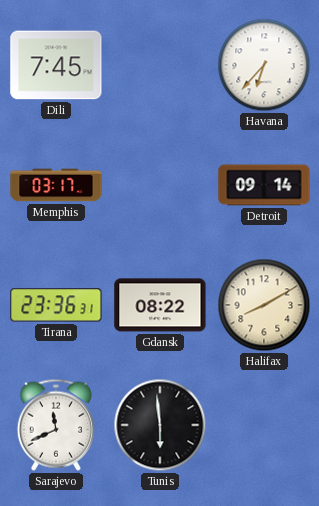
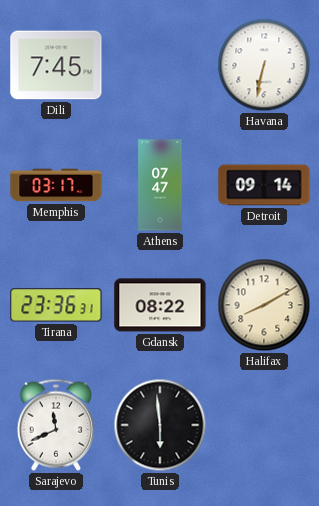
Havana: 6:37 -> 6:32 (264, 65)
Athens: none -> 07:47 (160, 185)
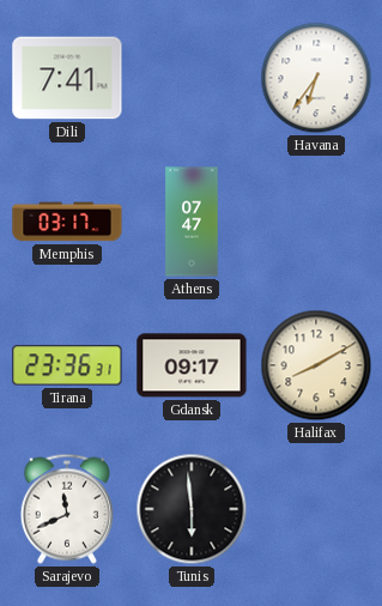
Dili: 7:45 -> 7:41 (67, 78)
Havana: 6:32 -> 6:36 (316, 78)
Detroit: 09:14 -> none (264, 185)
Gdansk: 08:22 -> 09:17 (192, 365)
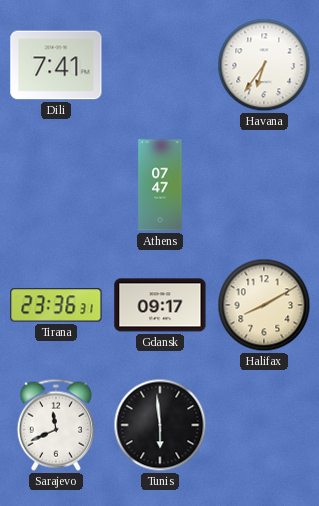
Memphis: 03:17 -> none (67, 222)
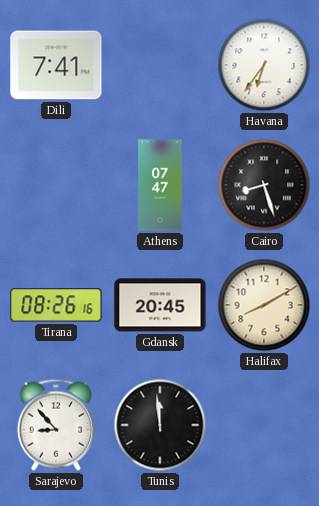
Cairo: none -> 8:27 (264, 185)
Tirana: 23:36 -> 08:26 (56, 305)
Gdansk: 09:17 -> 20:45 (160, 305)
Sarajevo: 11:41 -> 8:53 (56, 425)
Tunis: 5:59 -> 11:59 (160, 425)
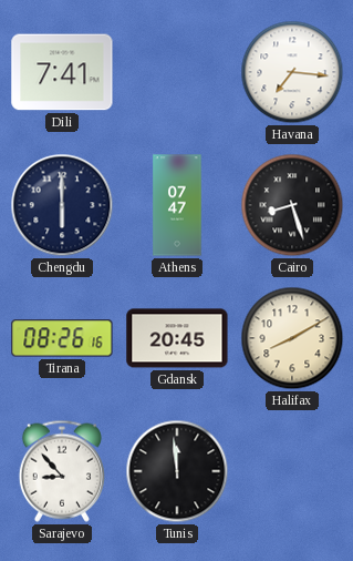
Havana: 6:36 -> 7:16 (292, 72)
Chengdu: none -> 6:00 (62, 205)
